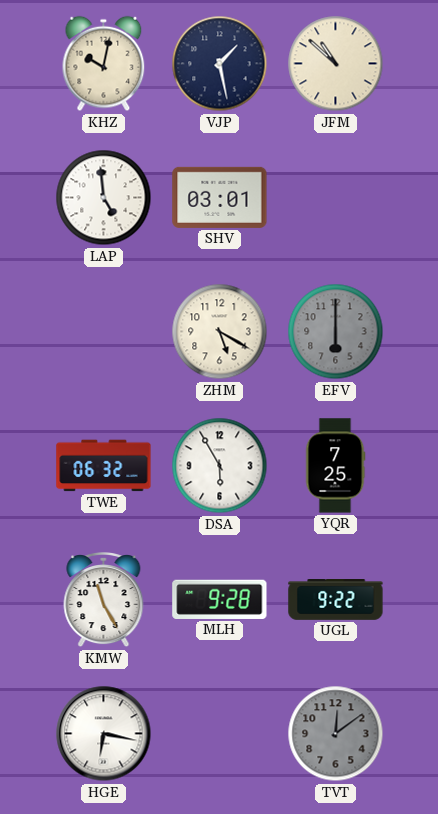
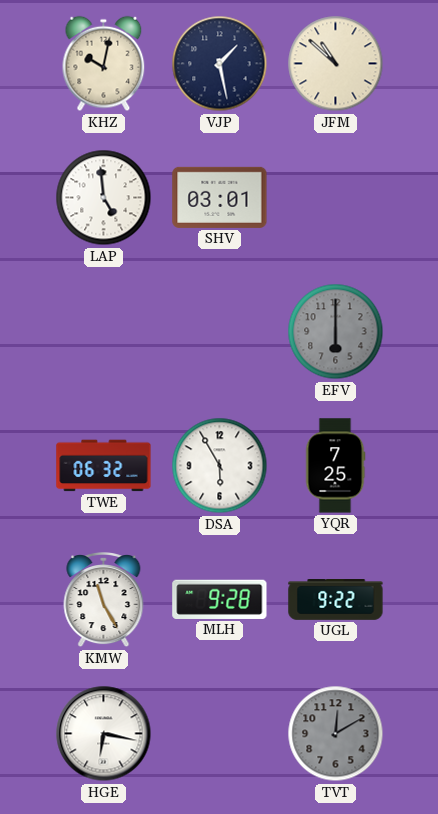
ZHM: 5:20 -> none (220, 332)
TVT: 12:09 -> 12:10 (336, 734)
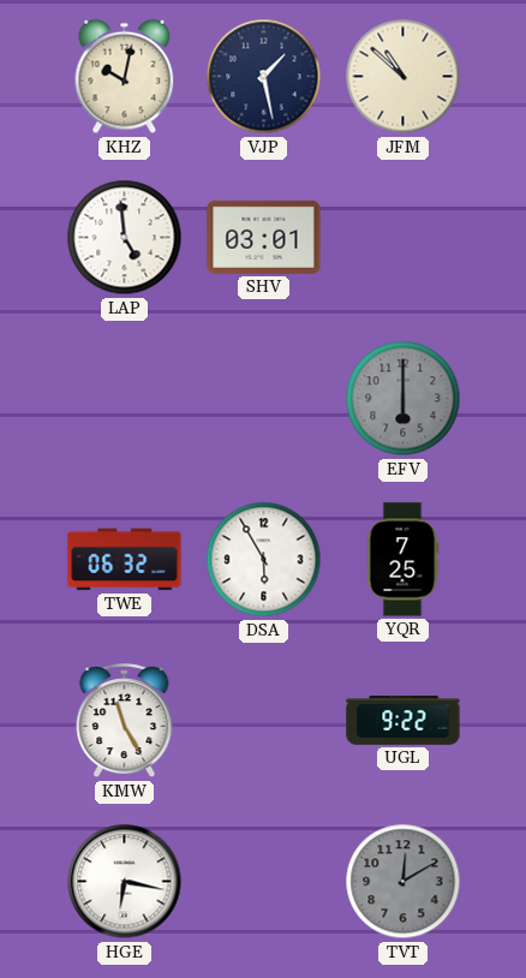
MLH: 9:28 -> none (220, 599)
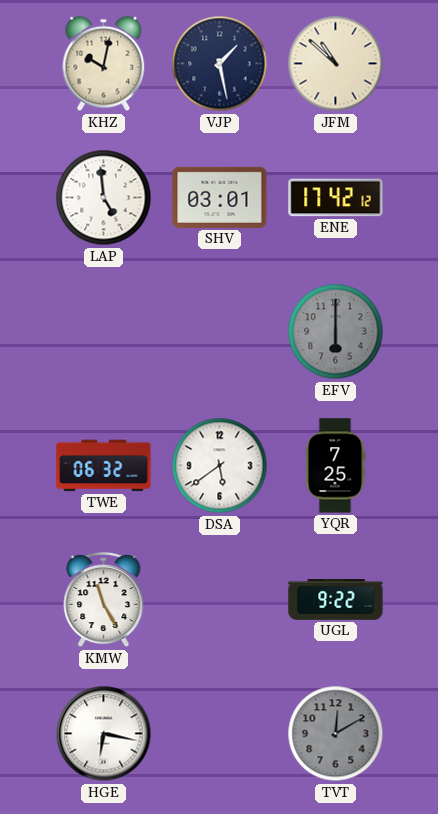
ENE: none -> 17:42 (336, 198)
DSA: 5:55 -> 5:39 (220, 466)
